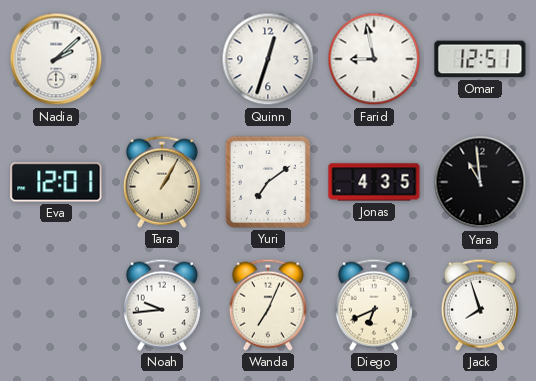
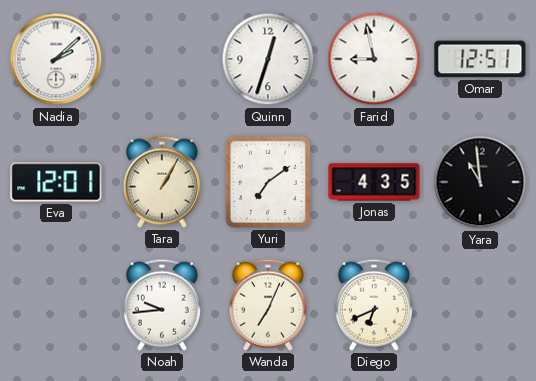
Jack: 7:57 -> none (480, 305)
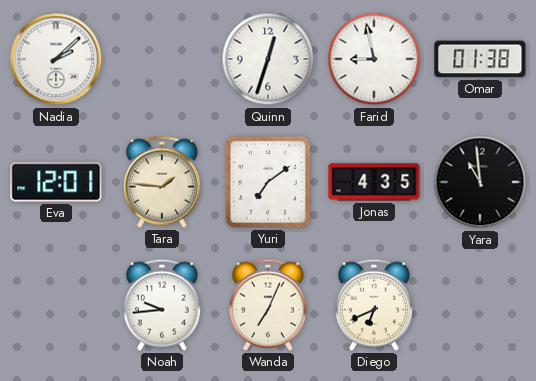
Omar: 12:51 -> 01:38 (480, 59)
Tara: 1:05 -> 1:46 (162, 182)
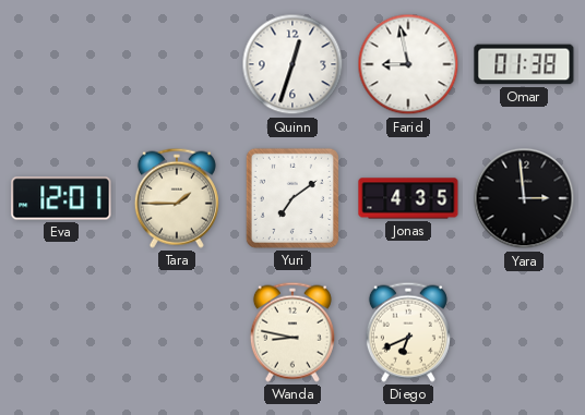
Nadia: 2:08 -> none (56, 59)
Tara: 1:46 -> 1:45 (177, 198)
Yara: 10:59 -> 2:59 (524, 198)
Noah: 9:44 -> none (162, 305)
Wanda: 7:04 -> 8:47 (292, 332)
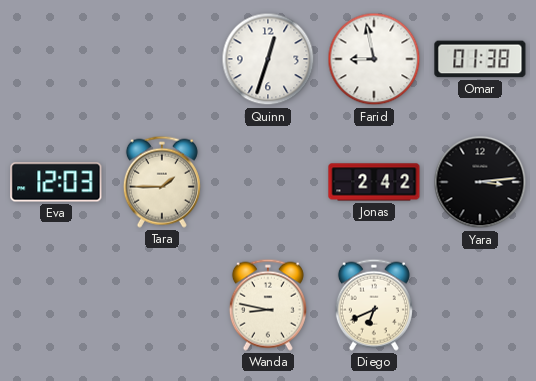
Eva: 12:01 -> 12:03 (56, 182)
Yuri: 7:09 -> none (292, 198)
Jonas: 4:35 -> 2:42 (374, 182)
Yara: 2:59 -> 3:14 (480, 182)
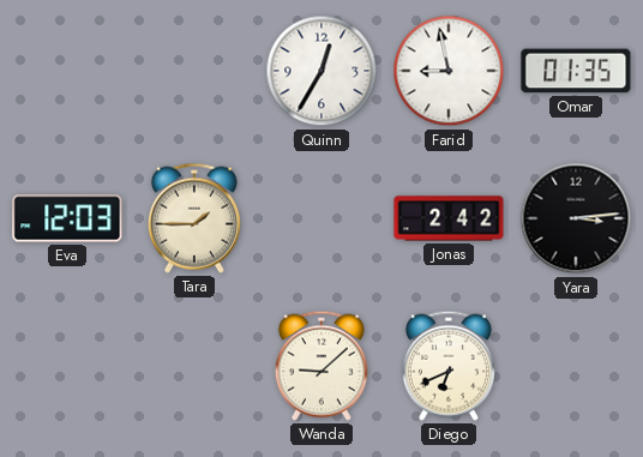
Quinn: 12:33 -> 12:35 (321, 71)
Omar: 01:38 -> 01:35 (576, 71)
Wanda: 8:47 -> 9:08 (321, 366)
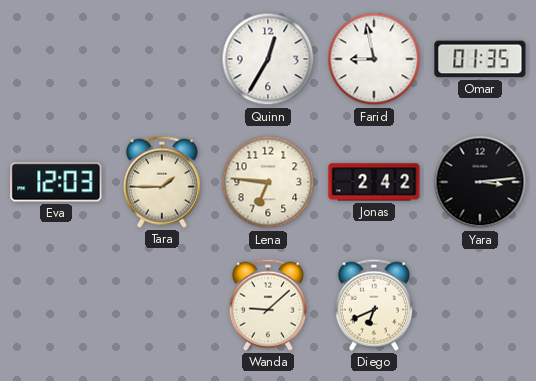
Lena: none -> 6:46 (268, 182)
